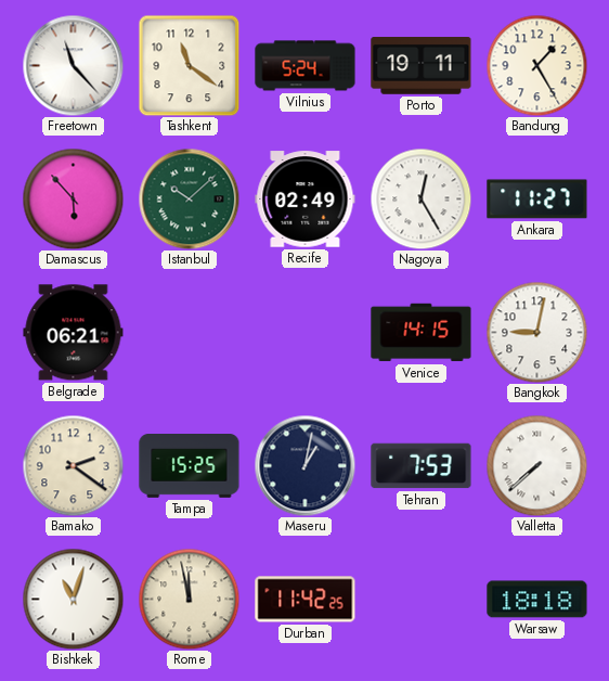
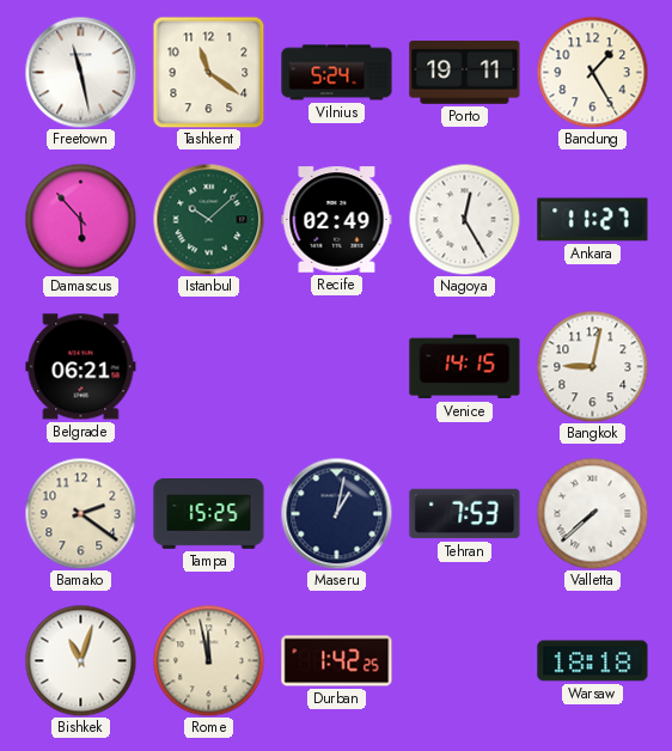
Freetown: 11:23 -> 11:28 (80, 72)
Durban: 11:42 -> 1:42 (337, 661)
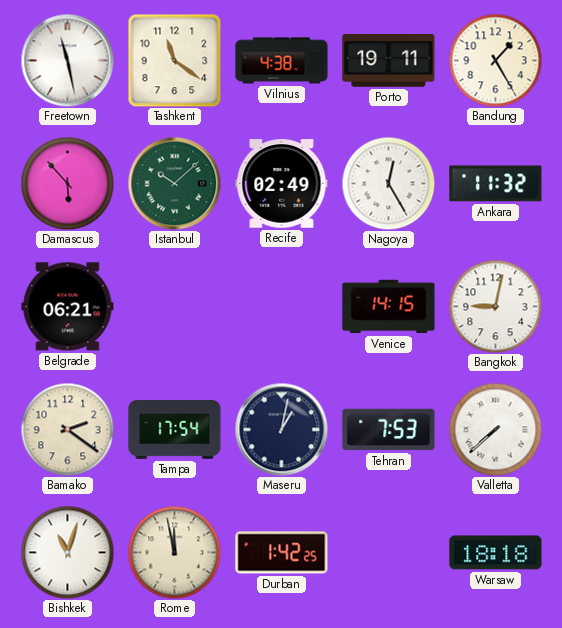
Vilnius: 5:24 -> 4:38 (282, 61)
Ankara: 11:27 -> 11:32 (496, 184)
Tampa: 15:25 -> 17:54 (175, 430)
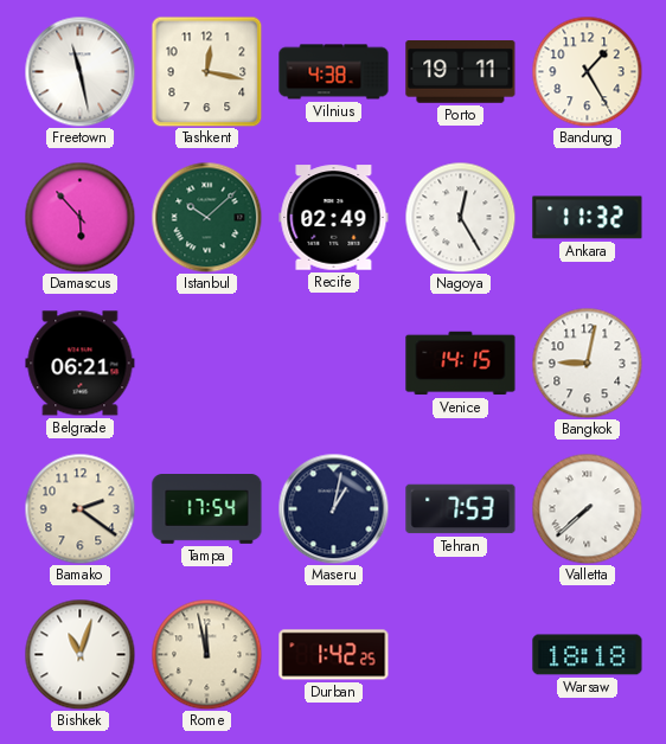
Tashkent: 11:21 -> 12:17 (206, 71)
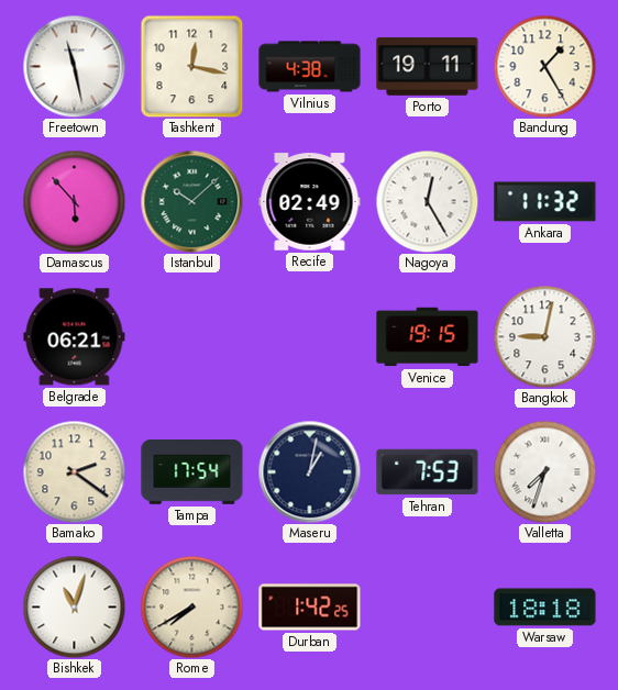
Venice: 14:15 -> 19:15 (428, 337)
Valletta: 7:38 -> 7:33 (544, 471)
Rome: 11:58 -> 7:40 (191, 606)
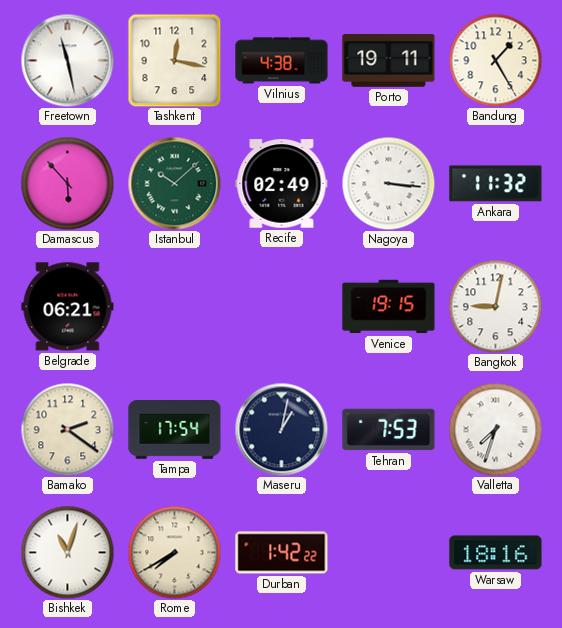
Nagoya: 12:25 -> 3:16 (388, 183)
Durban: 1:42:25 -> 1:42:22 (282, 553)
Warsaw: 18:18 -> 18:16 (496, 553)
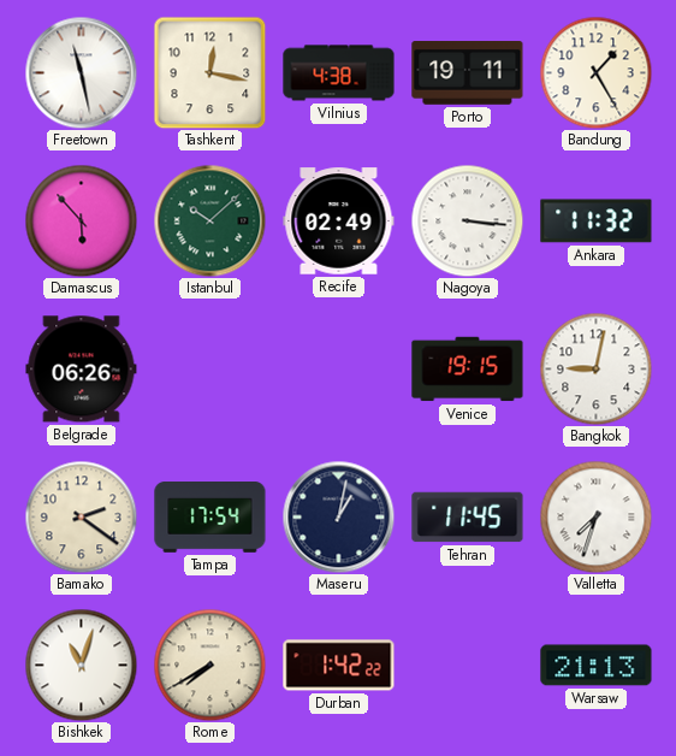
Belgrade: 06:21 -> 06:26 (82, 370)
Tehran: 7:53 -> 11:45 (468, 518)
Warsaw: 18:16 -> 21:13 (597, 666)
